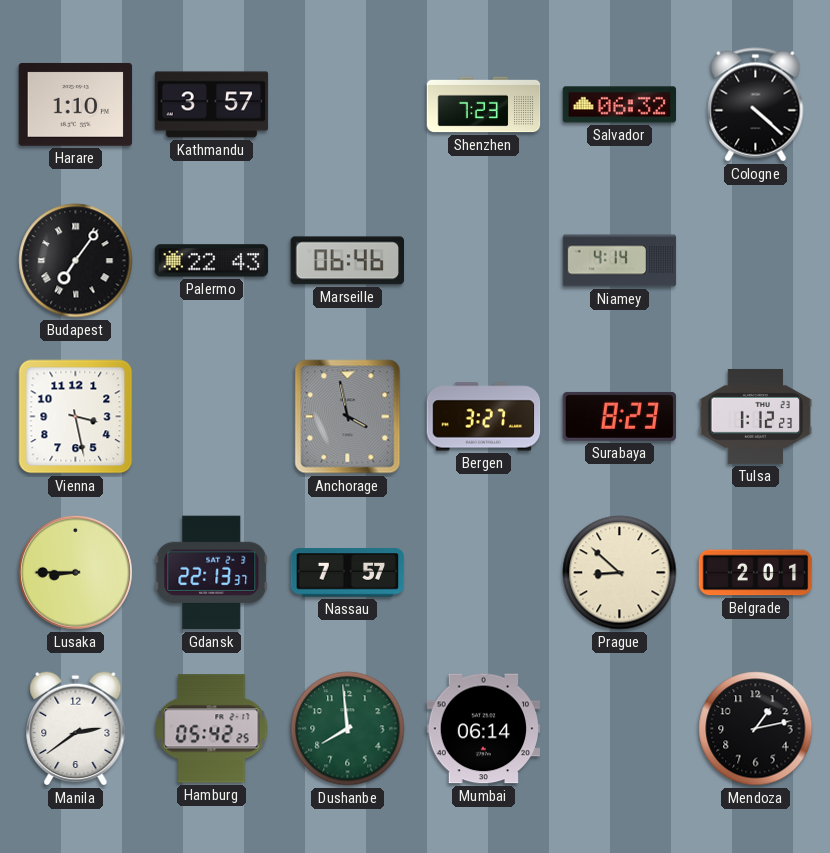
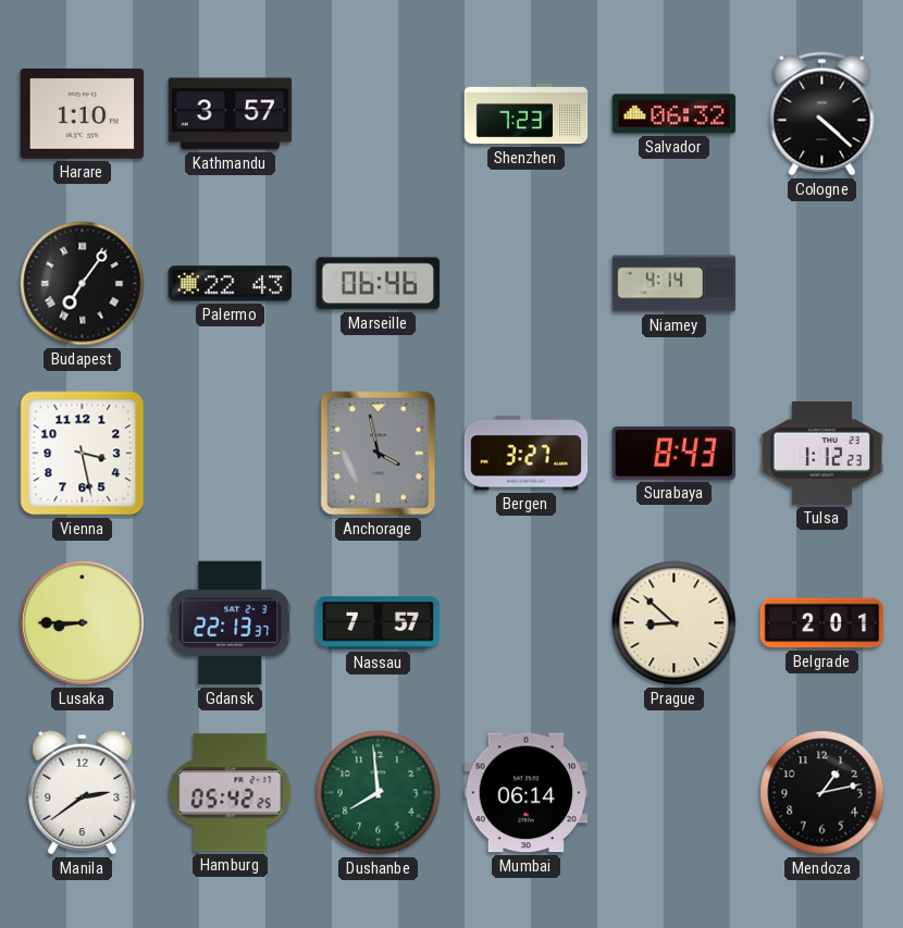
Surabaya: 8:23 -> 8:43 (675, 453)
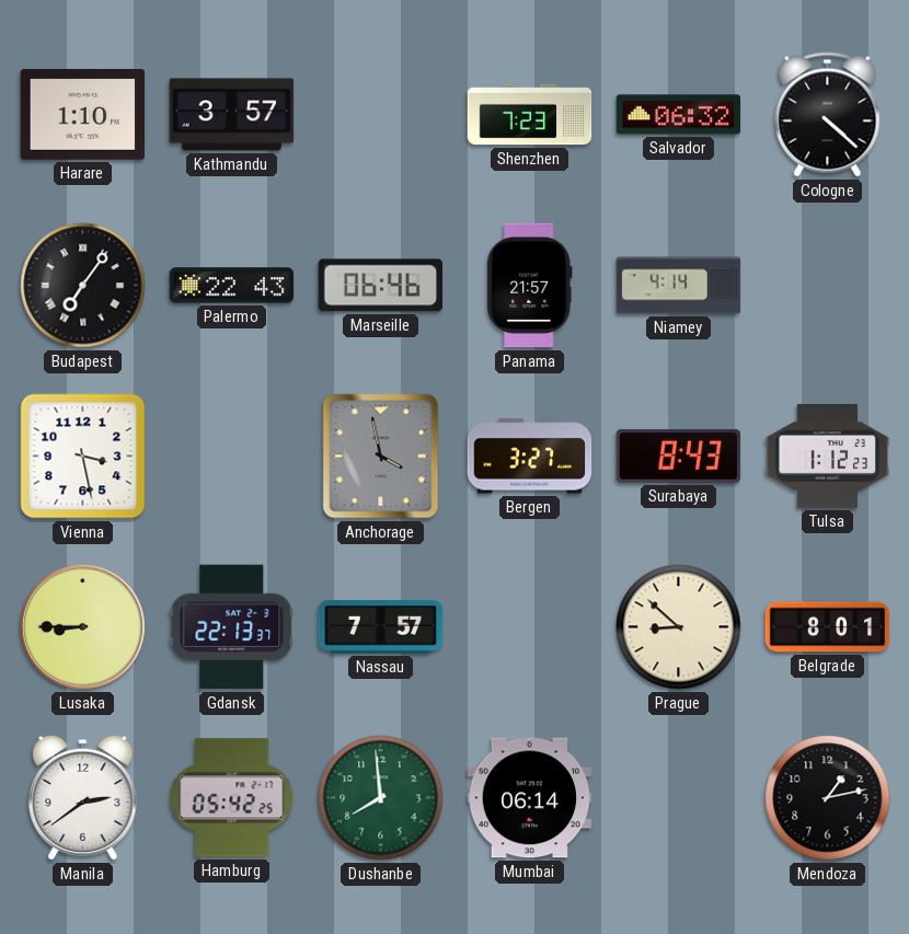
Panama: none -> 21:57 (530, 286)
Belgrade: 2:01 -> 8:01 (828, 627)
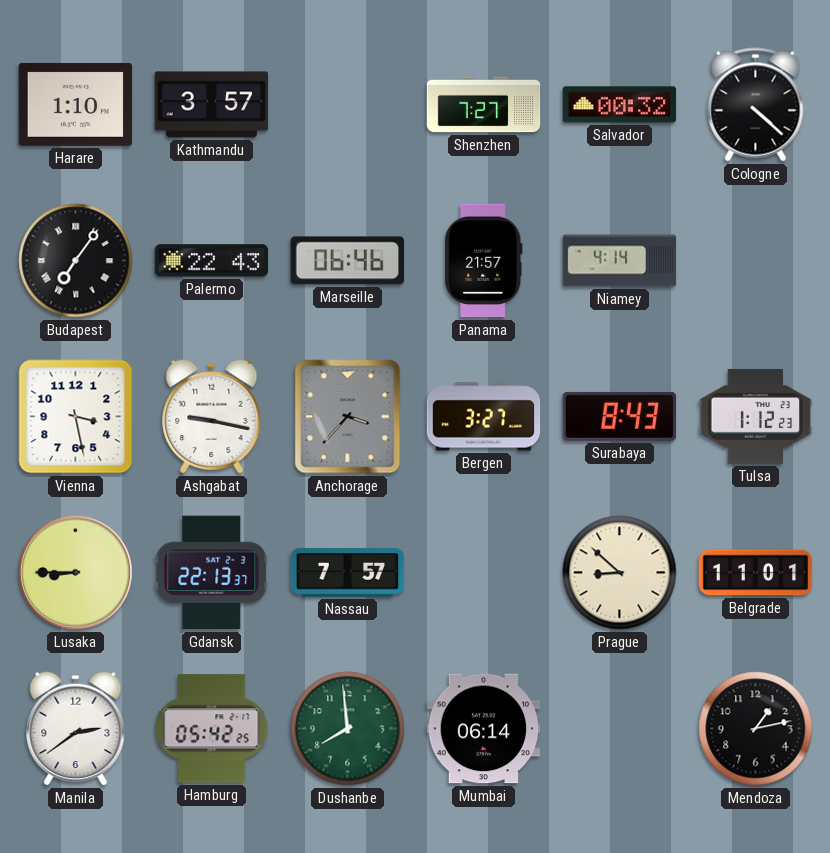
Shenzhen: 7:23 -> 7:27 (484, 105)
Salvador: 06:32 -> 00:32 (620, 105)
Ashgabat: none -> 9:17 (212, 416)
Anchorage: 3:58 -> 3:37 (348, 417)
Belgrade: 8:01 -> 11:01 (756, 573)
